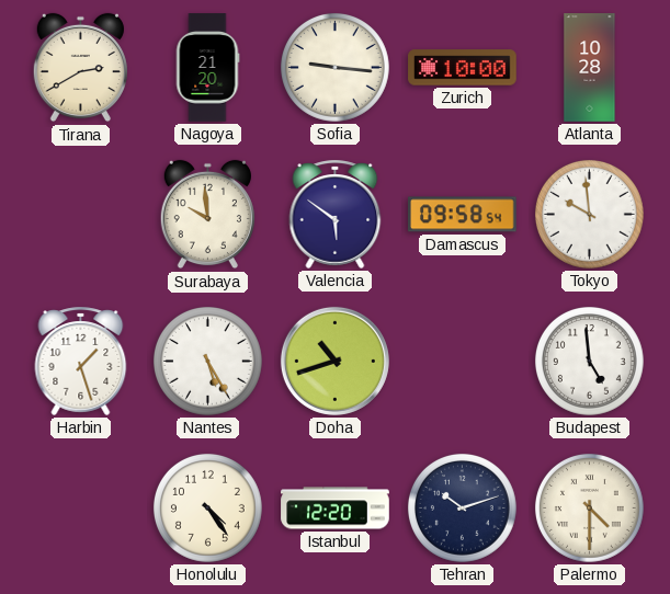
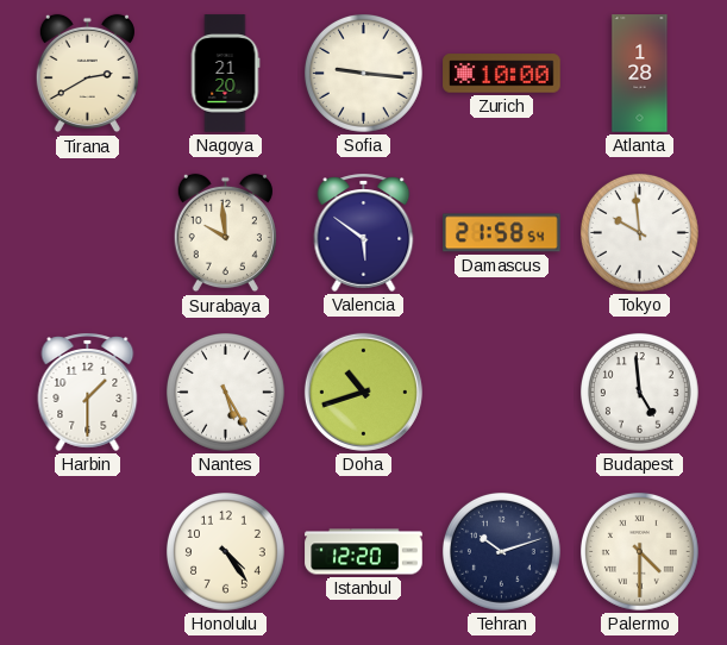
Atlanta: 10:28 -> 1:28 (640, 74)
Damascus: 09:58 -> 21:58 (502, 233)
Harbin: 1:27 -> 1:30 (88, 392)
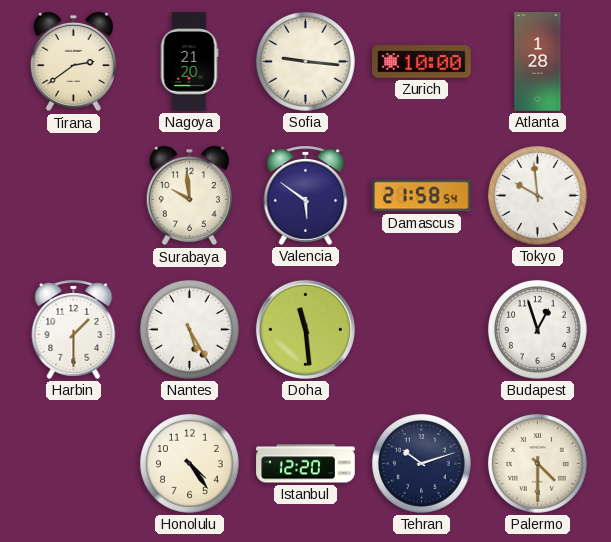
Tirana: 2:40 -> 2:39 (73, 62)
Doha: 10:42 -> 11:29 (305, 329)
Budapest: 4:59 -> 12:57 (537, 329)
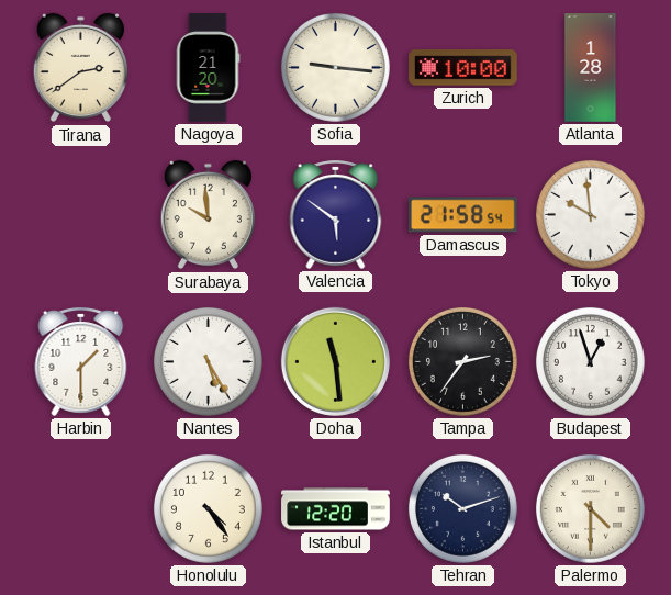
Tampa: none -> 2:36 (462, 361)
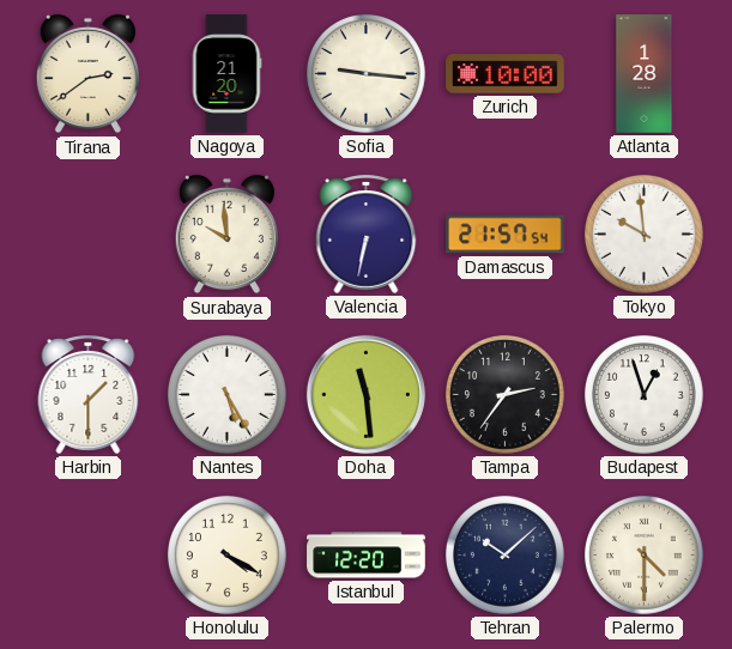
Valencia: 5:51 -> 6:32 (367, 233)
Damascus: 21:58 -> 21:57 (506, 235)
Honolulu: 4:24 -> 4:20 (226, 554)
Tehran: 10:12 -> 10:08 (504, 554)
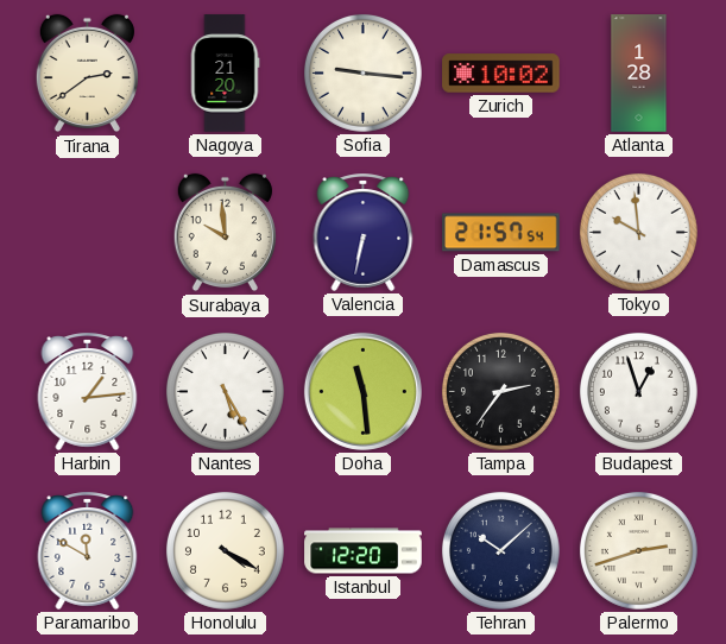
Zurich: 10:00 -> 10:02 (501, 74)
Harbin: 1:30 -> 1:14 (88, 391)
Paramaribo: none -> 11:50 (88, 550)
Palermo: 4:30 -> 2:42 (638, 550)
